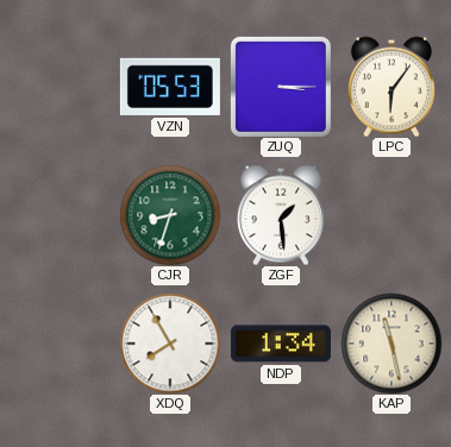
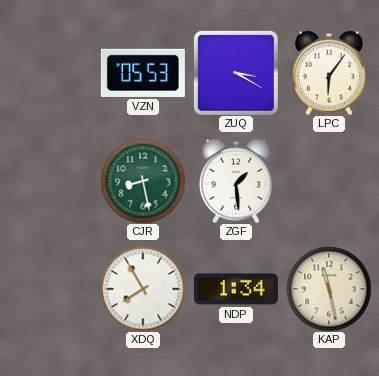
ZUQ: 3:15 -> 3:20 (236, 73)
CJR: 8:33 -> 8:28 (143, 181)
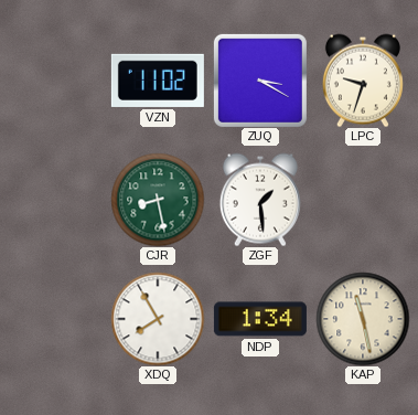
VZN: 05:53 -> 11:02 (158, 81)
LPC: 6:06 -> 9:33 (363, 81)
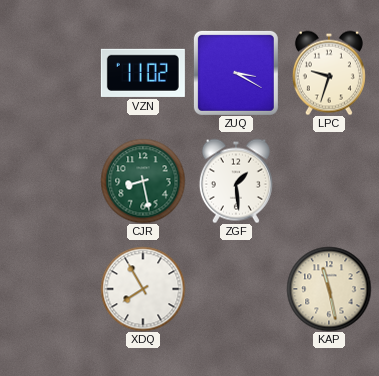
NDP: 1:34 -> none (260, 319)
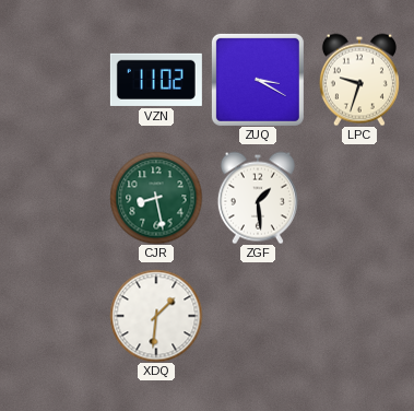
XDQ: 7:55 -> 1:31 (156, 316)
KAP: 11:28 -> none (329, 289)
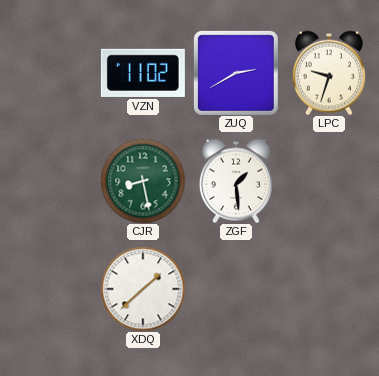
ZUQ: 3:20 -> 2:40 (236, 73)
XDQ: 1:31 -> 1:38 (143, 289)
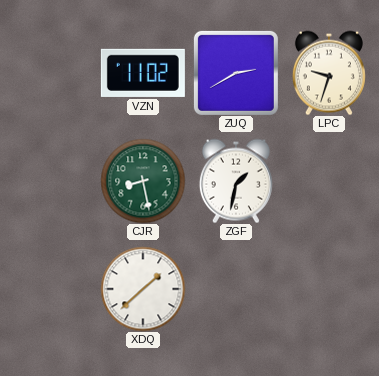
ZGF: 1:29 -> 1:32 (236, 181)
